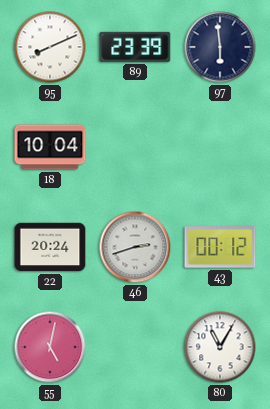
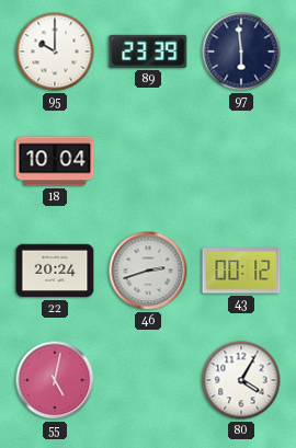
95: 8:11 -> 10:00 (55, 51)
80: 11:05 -> 4:05 (241, 380)
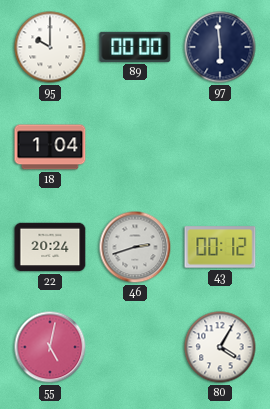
89: 23:39 -> 00:00 (135, 47)
18: 10:04 -> 1:04 (50, 147)
